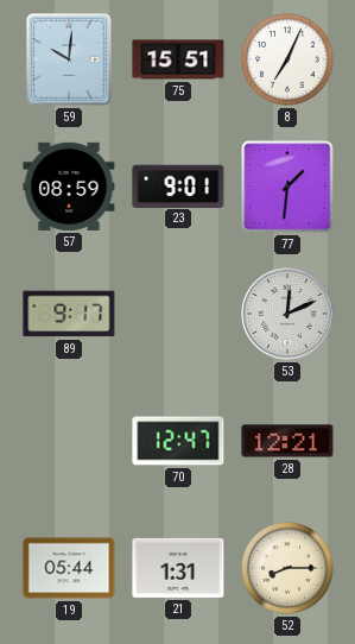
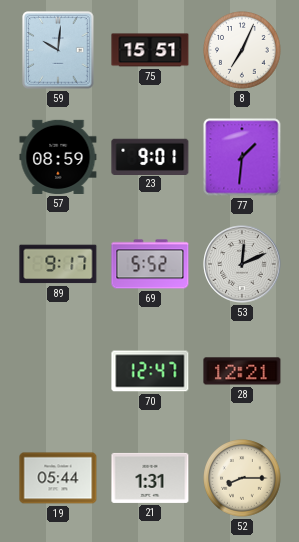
69: none -> 5:52 (150, 264)
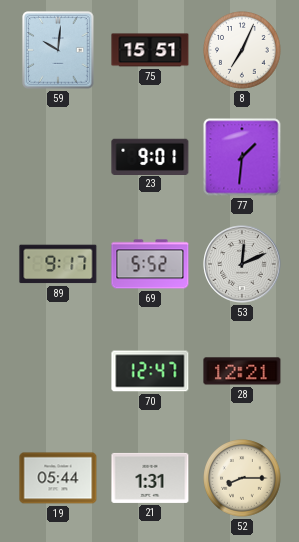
57: 08:59 -> none (58, 157)
